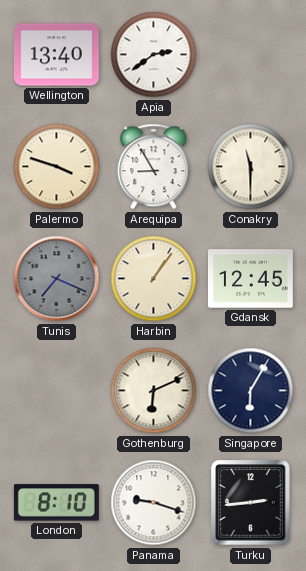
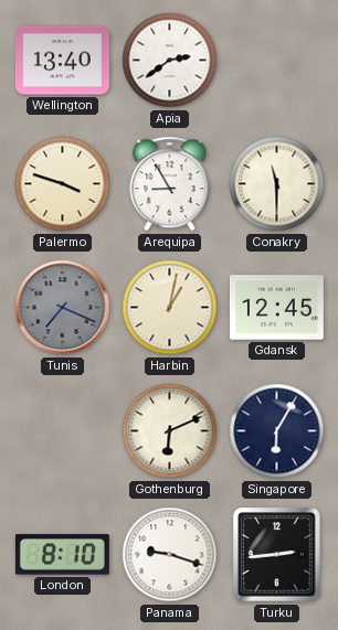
Harbin: 1:06 -> 1:02 (170, 308)
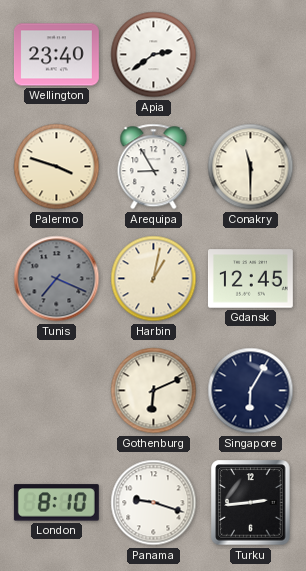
Wellington: 13:40 -> 23:40 (56, 55)
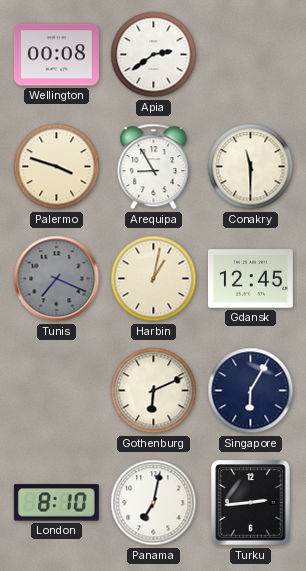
Wellington: 23:40 -> 00:08 (56, 55)
Panama: 9:18 -> 7:02 (154, 503)
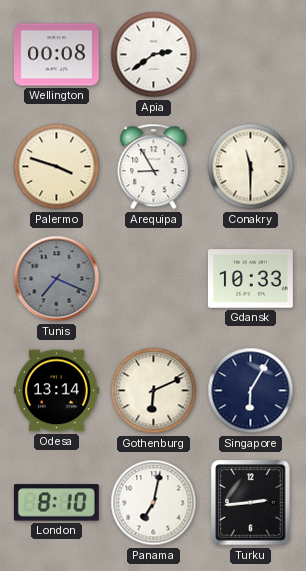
Harbin: 1:02 -> none (154, 279)
Gdansk: 12:45 -> 10:33 (250, 279)
Odesa: none -> 13:14 (56, 391)
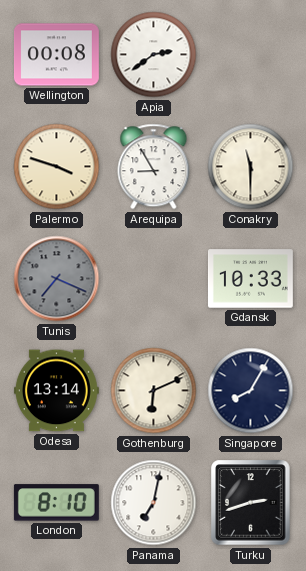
Singapore: 6:05 -> 8:05 (251, 391)
Turku: 2:44 -> 2:42 (251, 503)
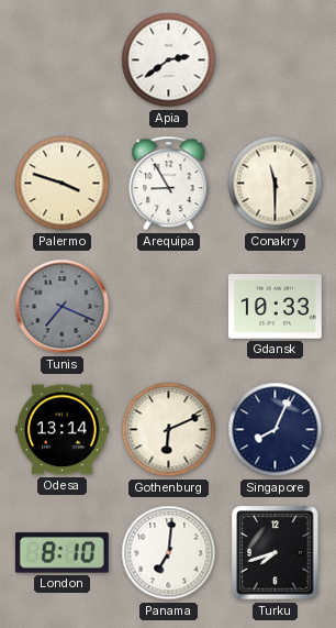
Wellington: 00:08 -> none (56, 55)
Singapore: 8:05 -> 8:04 (276, 430)
Panama: 7:02 -> 7:01 (169, 553)
Turku: 2:42 -> 7:42 (276, 553)
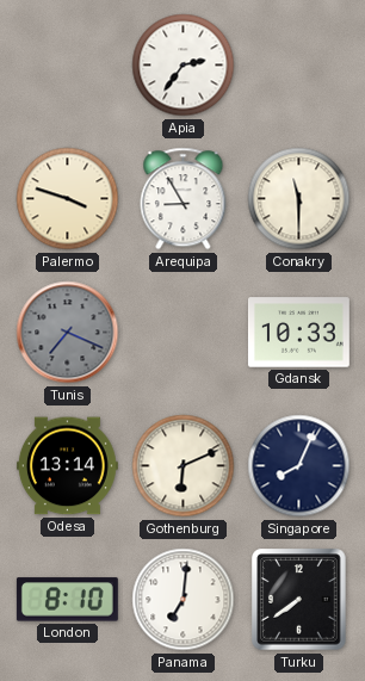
Apia: 2:39 -> 2:36 (184, 66)
Turku: 7:42 -> 7:39 (299, 600)
